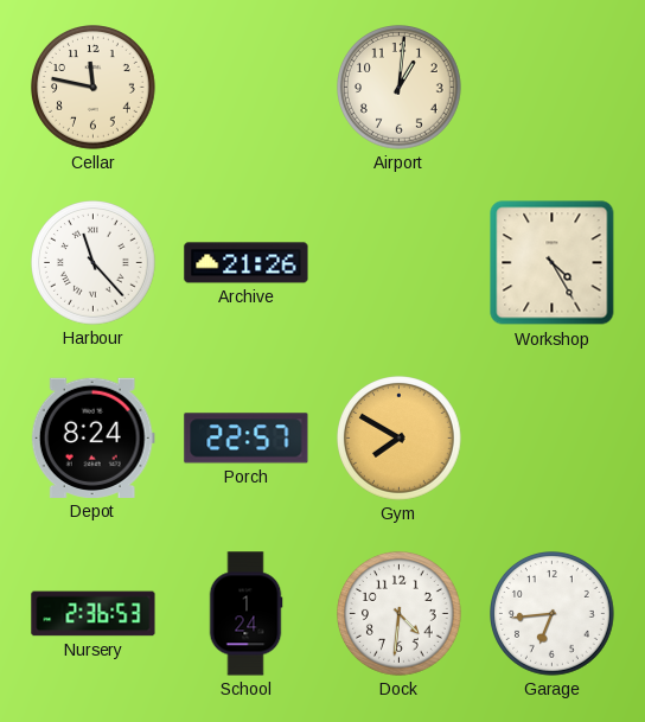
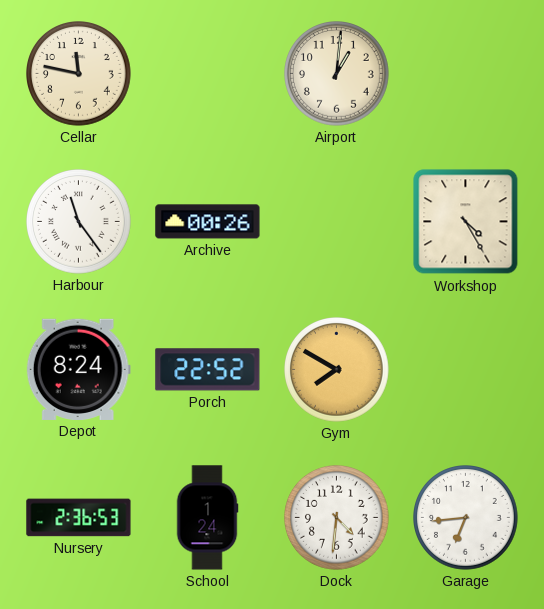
Harbour: 11:23 -> 11:24 (79, 222)
Archive: 21:26 -> 00:26 (208, 222)
Porch: 22:57 -> 22:52 (208, 370)
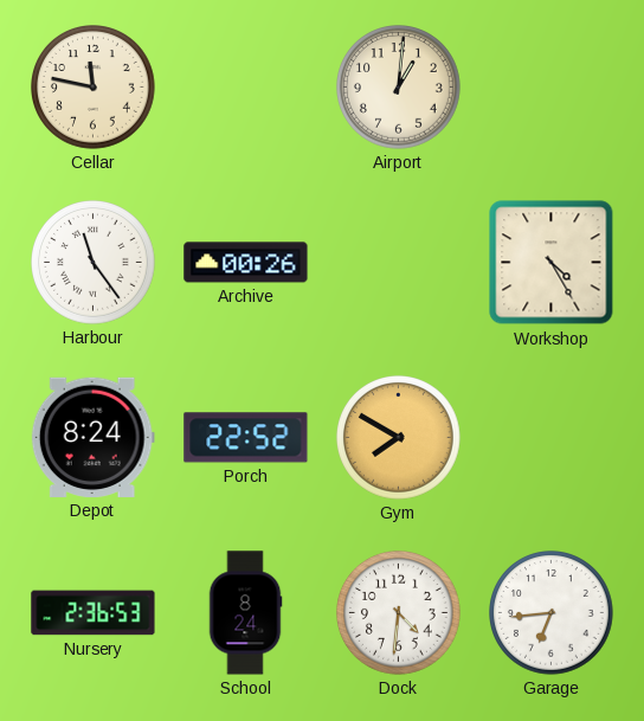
School: 1:24 -> 8:24 (245, 613)
